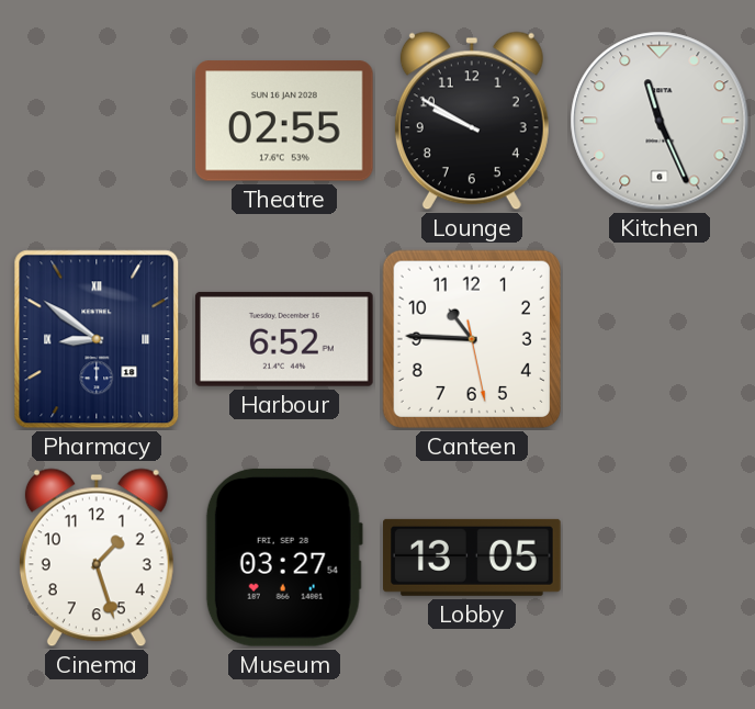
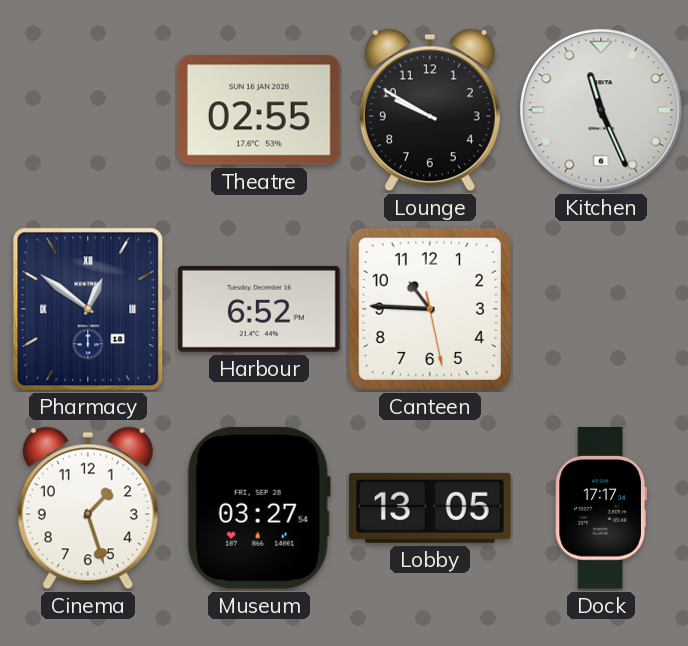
Pharmacy: 8:51 -> 12:51 (88, 309)
Dock: none -> 17:17 (601, 509)
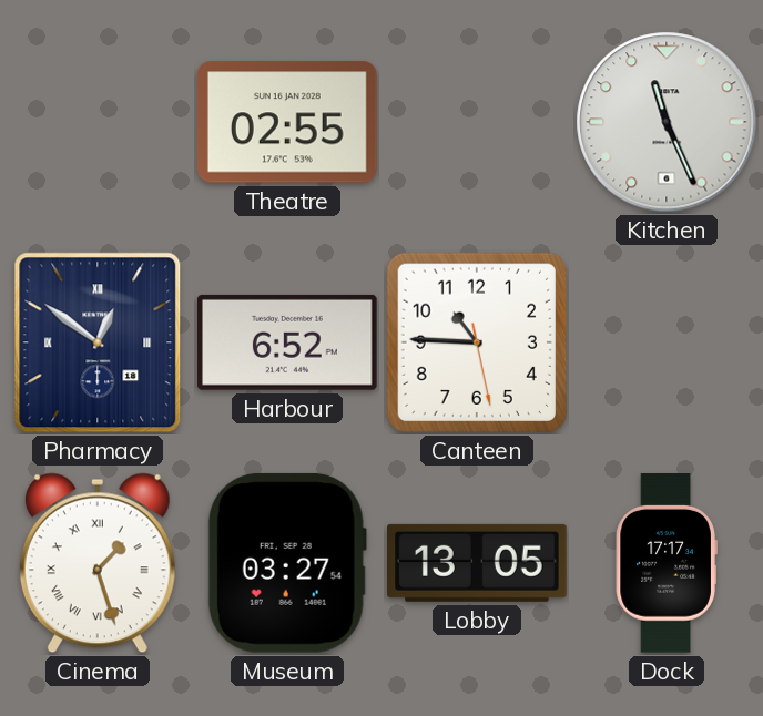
Lounge: 9:50 -> none (430, 110)
Cinema numerals: Arabic -> Roman (98, 563)
